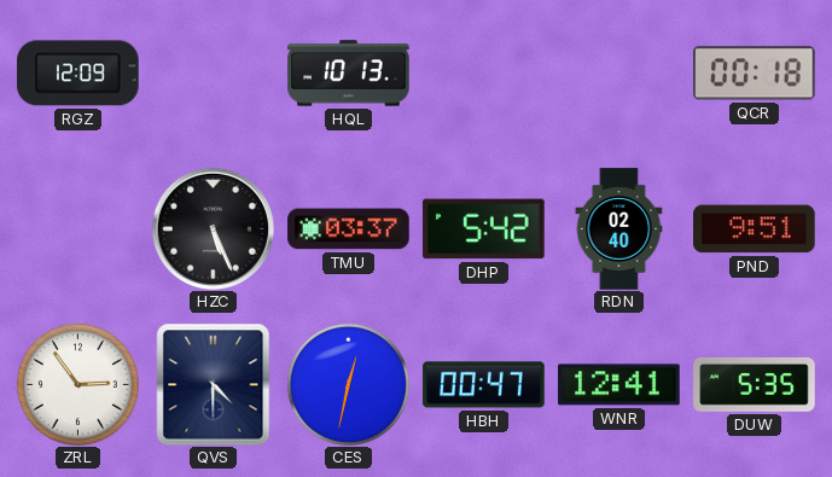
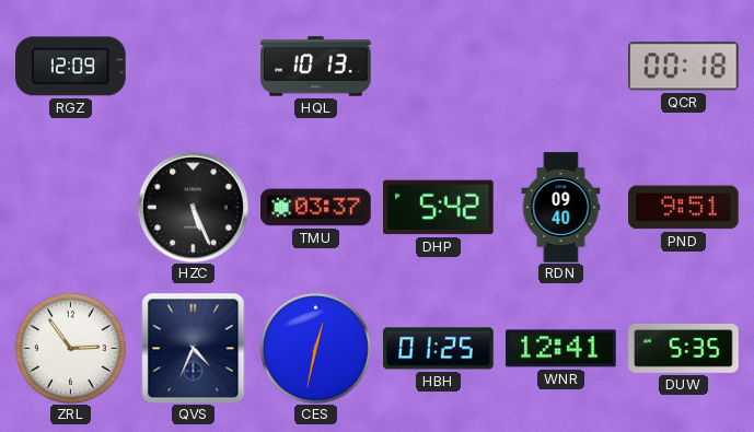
RDN: 02:40 -> 09:40 (561, 208)
QVS: 4:30 -> 4:34 (194, 348)
HBH: 00:47 -> 01:25 (439, 349)
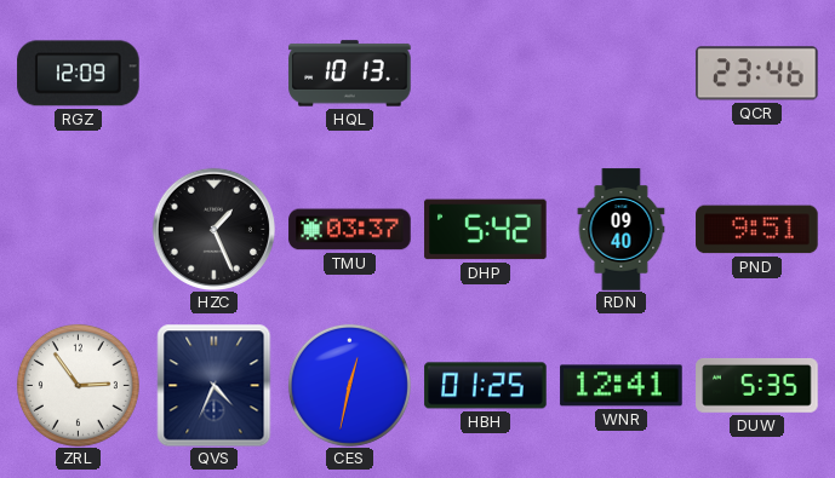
QCR: 00:18 -> 23:46 (757, 74)
HZC: 5:26 -> 1:26 (213, 229)
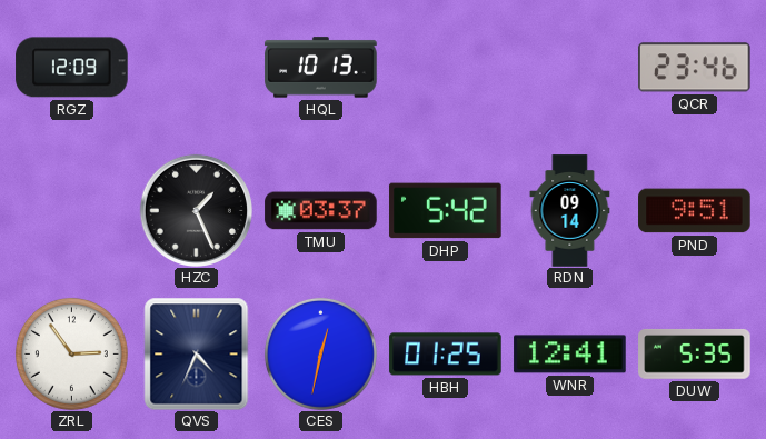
RDN: 09:40 -> 09:14 (570, 211)
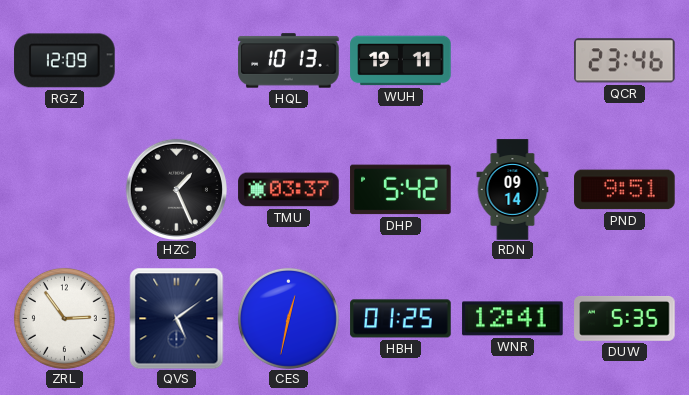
WUH: none -> 19:11 (401, 61)
QVS: 4:34 -> 5:09 (177, 318)
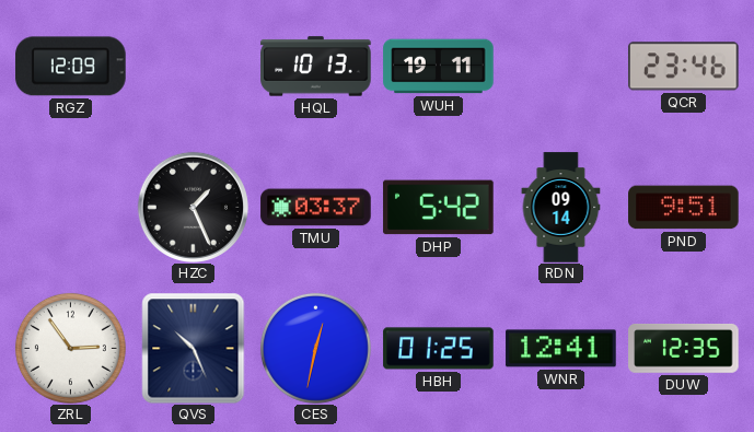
QVS: 5:09 -> 10:26 (194, 348)
DUW: 5:35 -> 12:35 (684, 348)
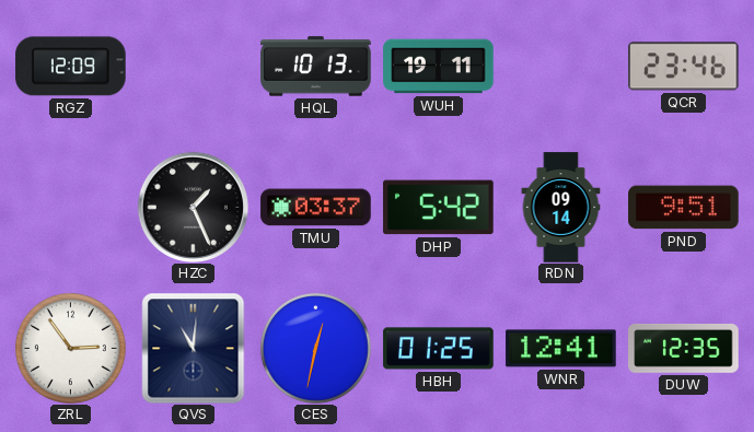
QVS: 10:26 -> 11:01 (194, 348)
